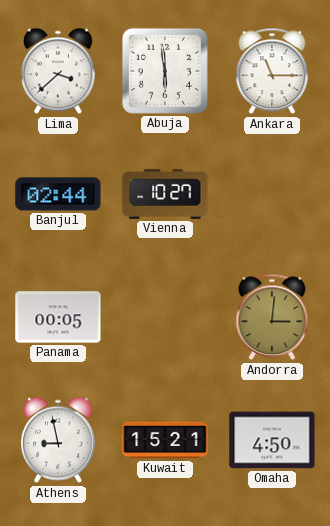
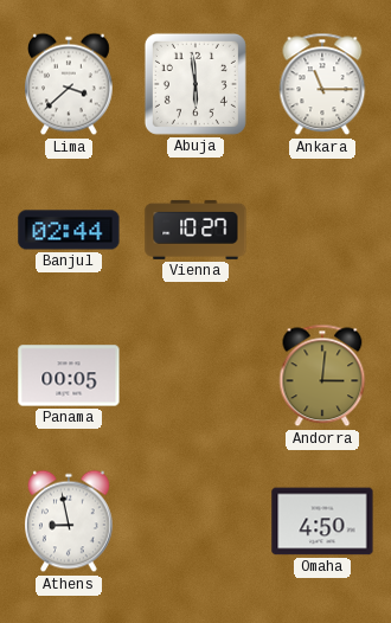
Kuwait: 15:21 -> none (165, 440)
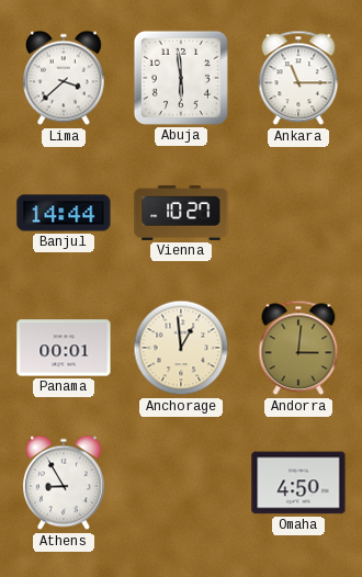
Banjul: 02:44 -> 14:44 (64, 213)
Panama: 00:05 -> 00:01 (64, 348)
Anchorage: none -> 12:59 (181, 348)
Athens: 8:58 -> 8:55 (65, 483)
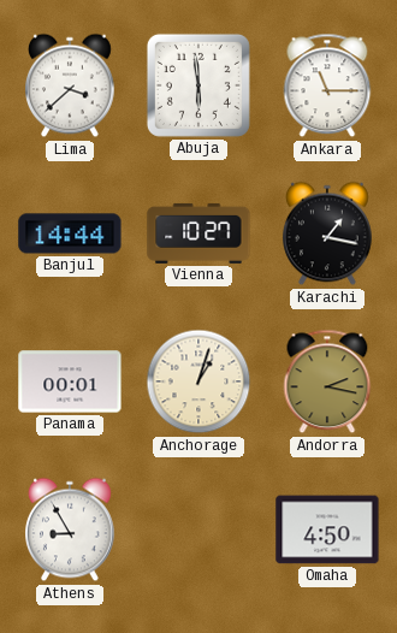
Karachi: none -> 1:17 (328, 233)
Anchorage: 12:59 -> 1:03 (198, 381)
Andorra: 3:01 -> 2:17 (327, 381)
